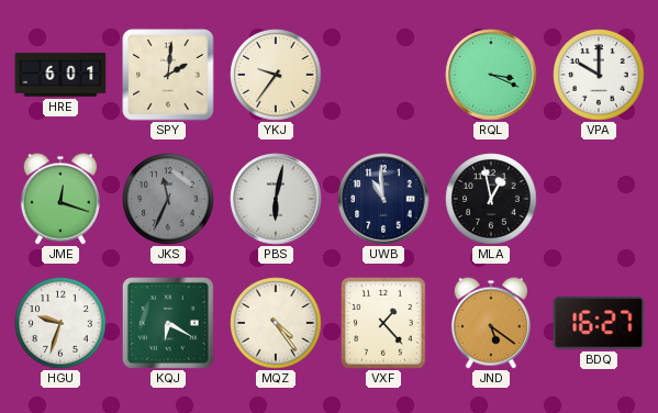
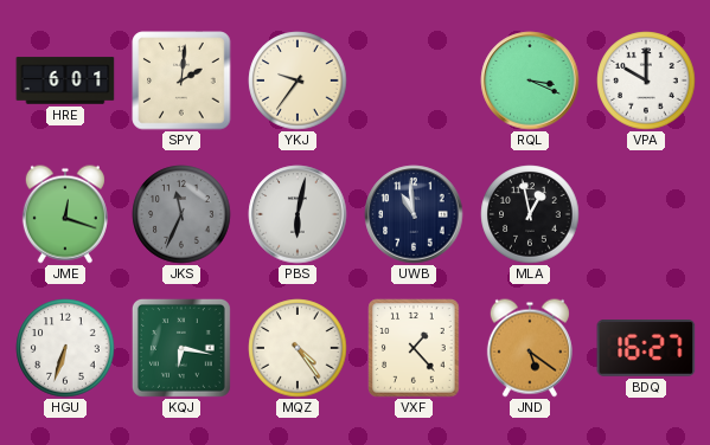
HGU: 9:33 -> 6:33 (65, 348)
KQJ: 6:20 -> 6:17 (181, 348)
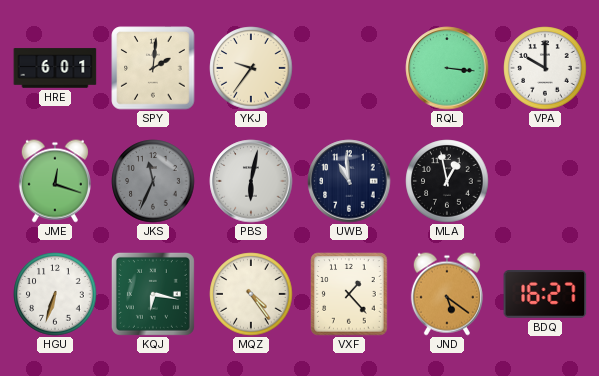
RQL: 3:19 -> 3:16 (447, 68)
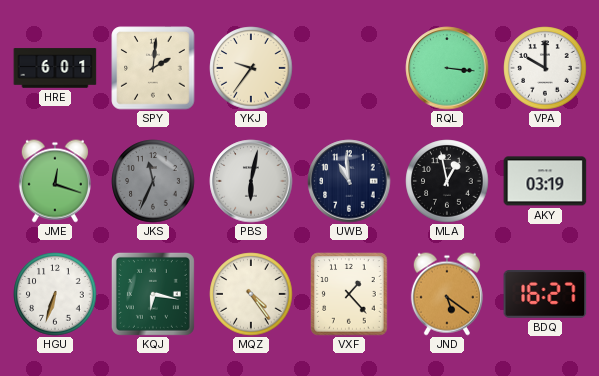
AKY: none -> 03:19 (545, 181)
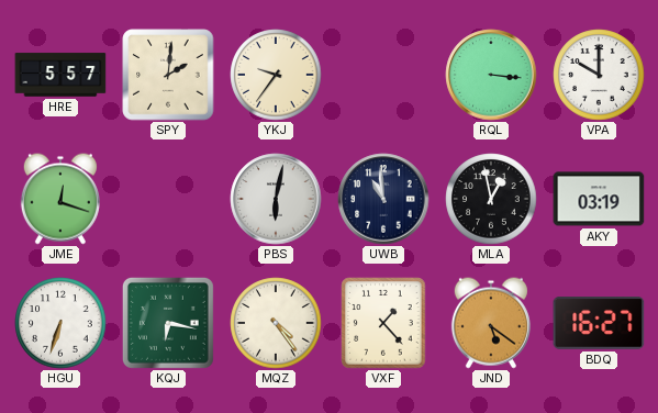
HRE: 6:01 -> 5:57 (60, 75)
JKS: 11:34 -> none (153, 181)
